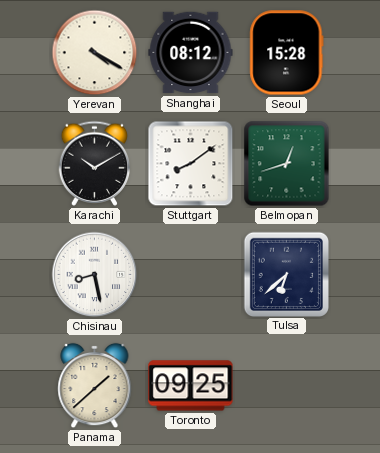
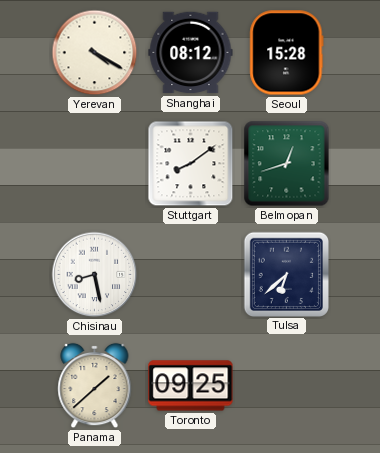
Karachi: 10:10 -> none (95, 163)
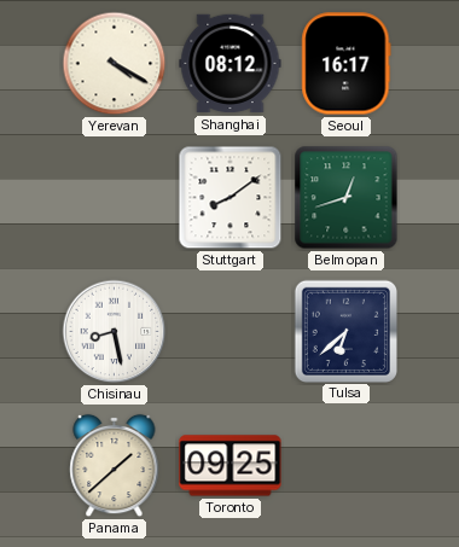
Seoul: 15:28 -> 16:17 (347, 64)
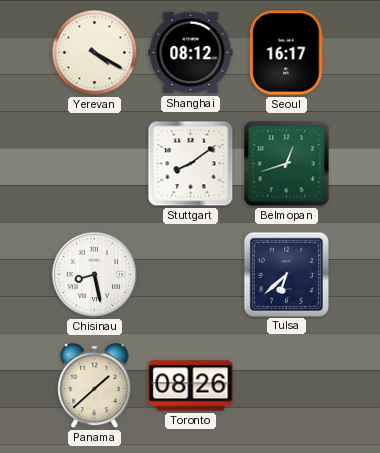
Toronto: 09:25 -> 08:26 (191, 386)
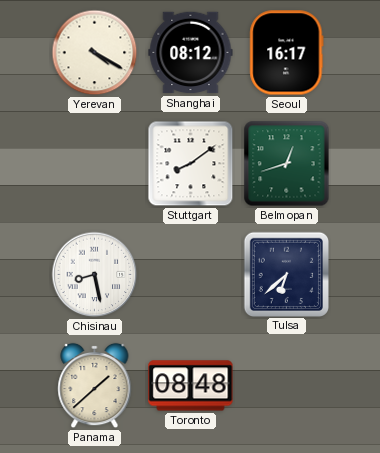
Toronto: 08:26 -> 08:48 (191, 386)
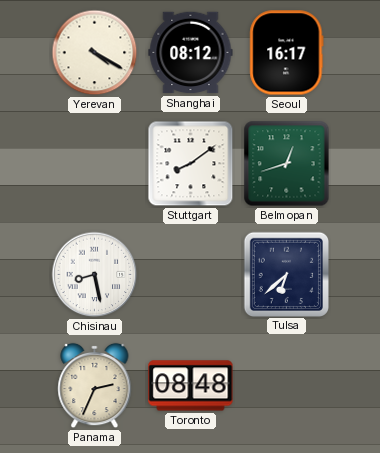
Panama: 1:38 -> 2:34 (95, 386)
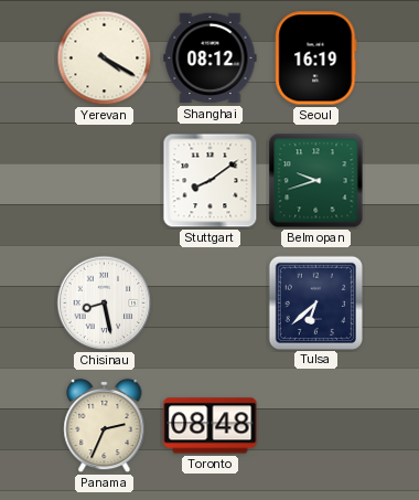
Seoul: 16:17 -> 16:19 (316, 58)
Belmopan: 12:42 -> 9:42 (316, 181)
